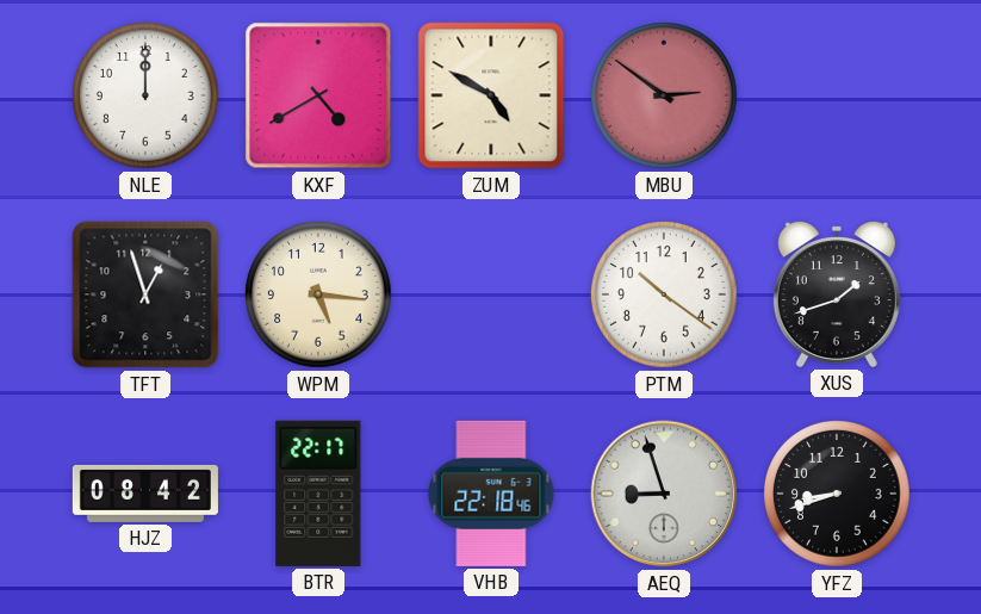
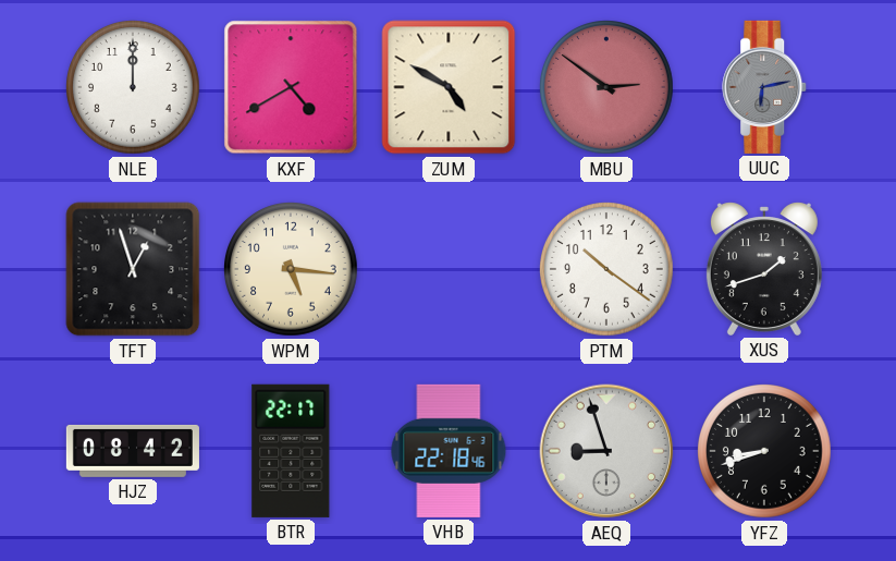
UUC: none -> 6:13 (765, 87)
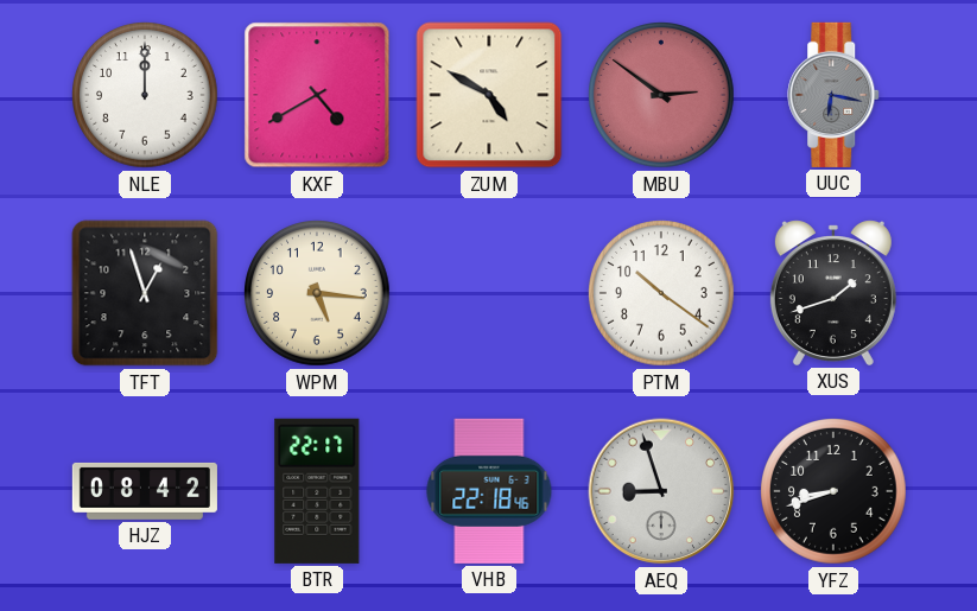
UUC: 6:13 -> 6:17 (835, 95)
